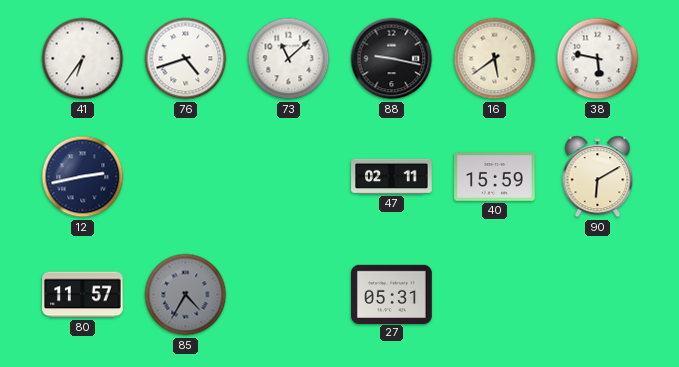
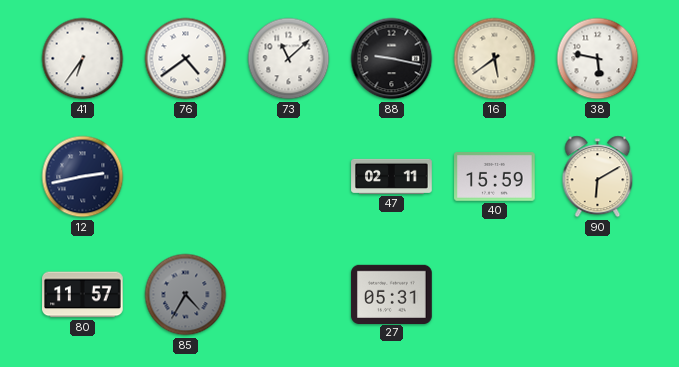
76: 4:42 -> 4:39 (186, 59)
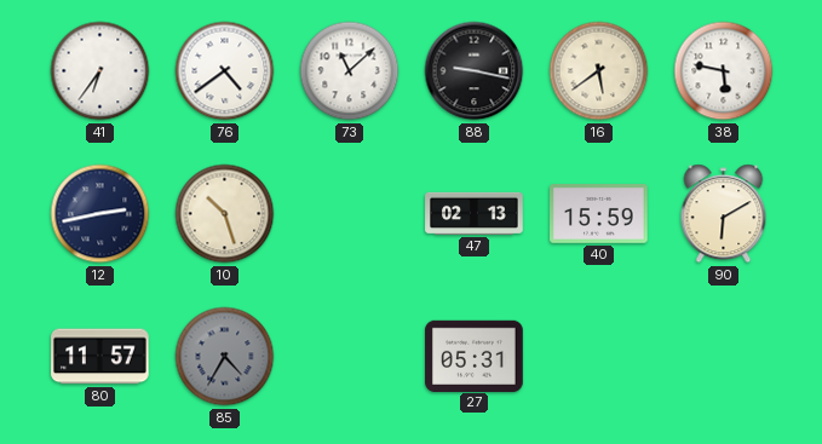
10: none -> 10:27 (225, 214)
47: 02:11 -> 02:13 (475, 213)
